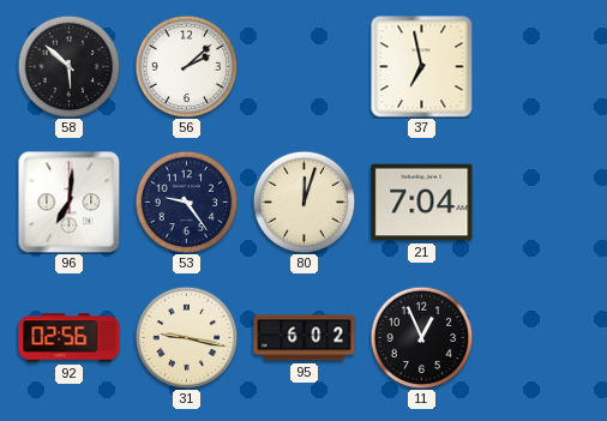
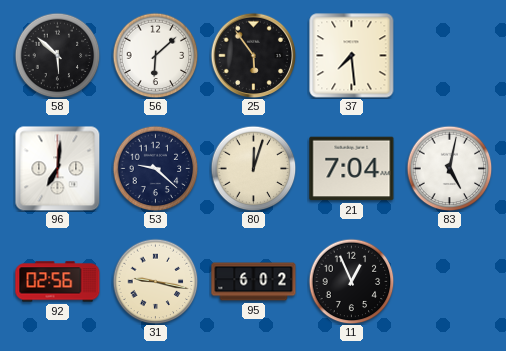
56: 2:08 -> 6:08 (155, 55)
25: none -> 5:54 (253, 55)
37: 6:58 -> 7:29 (352, 56)
53: 9:24 -> 9:22 (155, 168)
83: none -> 5:02 (449, 168)
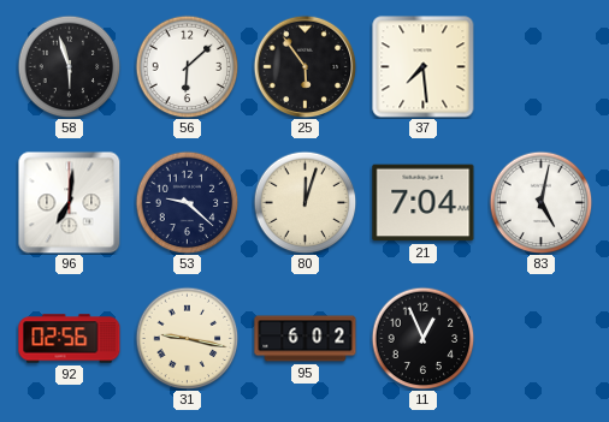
58: 5:52 -> 5:57 (69, 66)
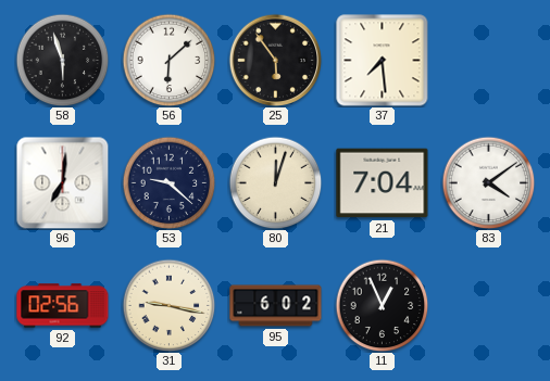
83: 5:02 -> 4:09 (488, 182)
